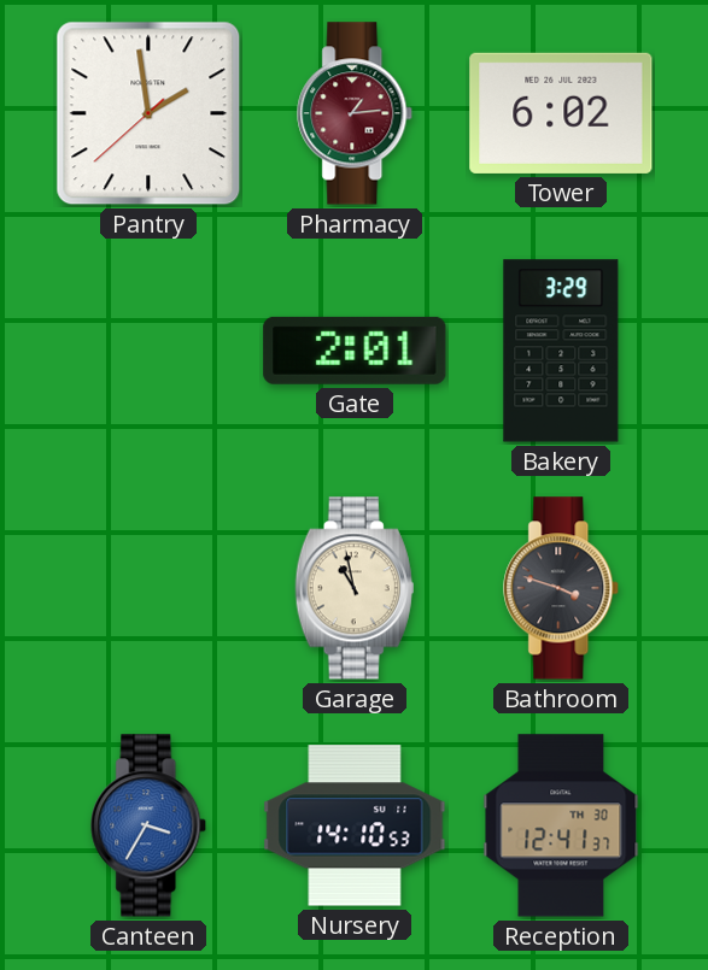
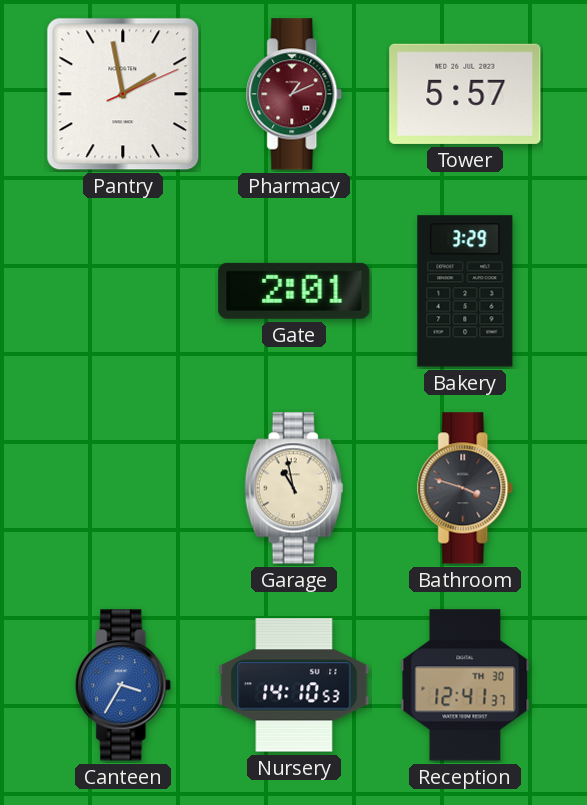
Pantry: 1:58:38 -> 1:58:11 (123, 94)
Pharmacy: 1:14 -> 1:11 (295, 94)
Tower: 6:02 -> 5:57 (465, 94)
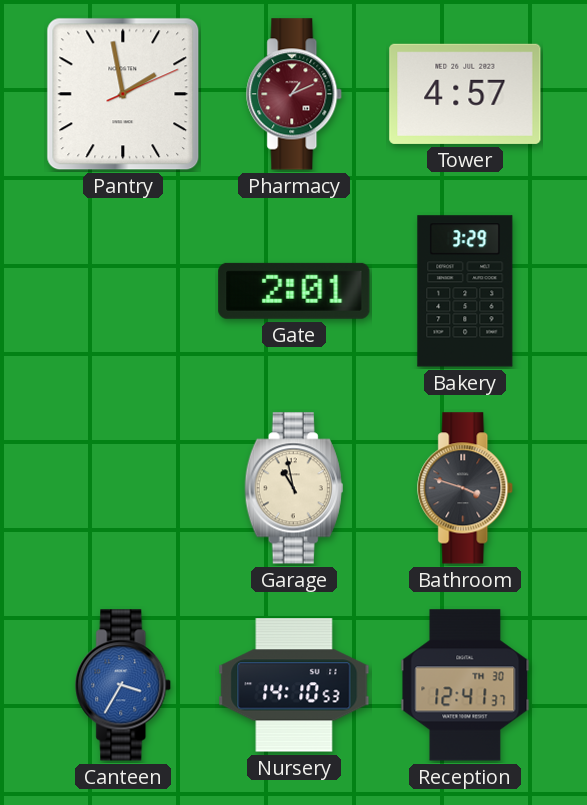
Tower: 5:57 -> 4:57 (465, 94)
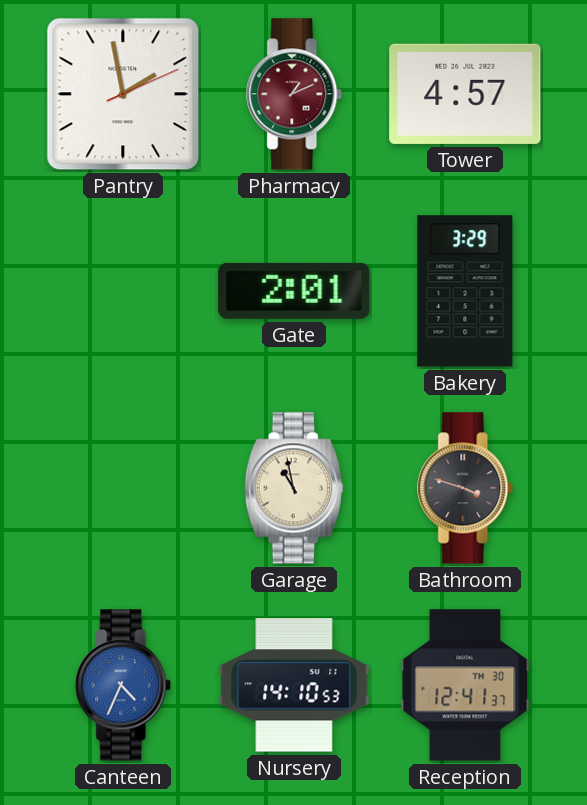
Canteen: 3:35 -> 4:34 (124, 685)
